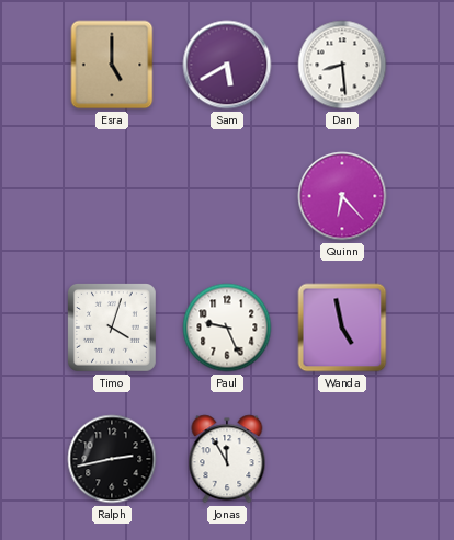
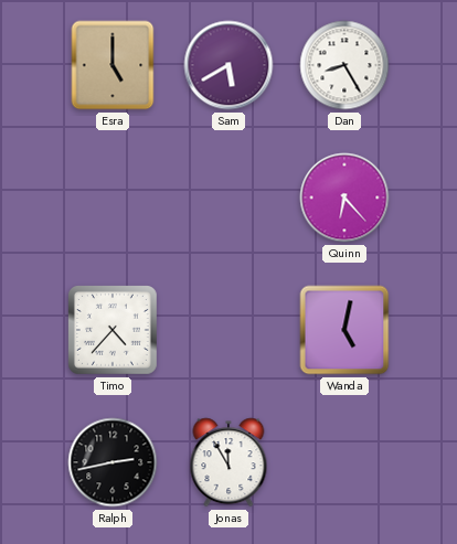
Dan: 8:29 -> 8:25 (344, 65)
Timo: 4:03 -> 4:37 (114, 331)
Paul: 9:26 -> none (227, 328)
Wanda: 4:58 -> 5:02 (344, 330)
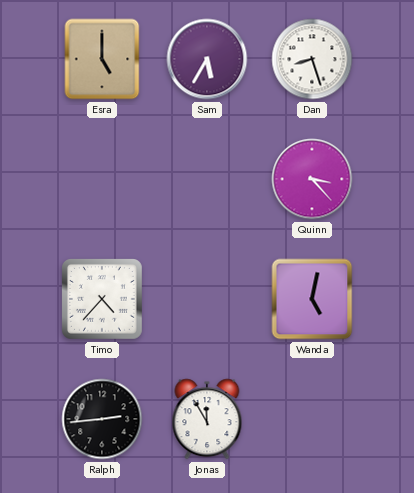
Sam: 5:40 -> 5:35 (207, 59)
Dan: 8:25 -> 8:27 (312, 59)
Quinn: 6:23 -> 3:23 (312, 179)
Ralph: 2:43 -> 2:44 (102, 419)
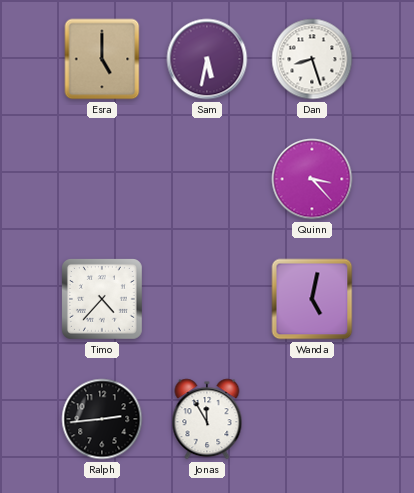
Sam: 5:35 -> 5:32 (207, 59)
